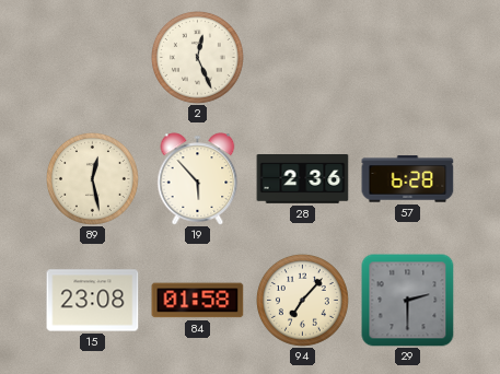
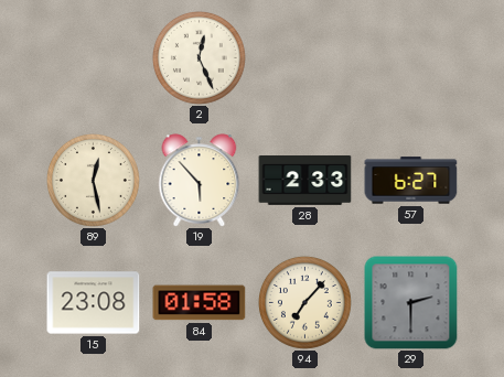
28: 2:36 -> 2:33 (305, 181)
57: 6:28 -> 6:27 (411, 181)
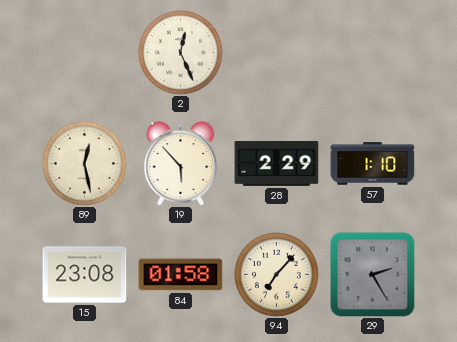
28: 2:33 -> 2:29 (277, 164)
57: 6:27 -> 1:10 (373, 164)
29: 2:30 -> 2:25 (373, 275)
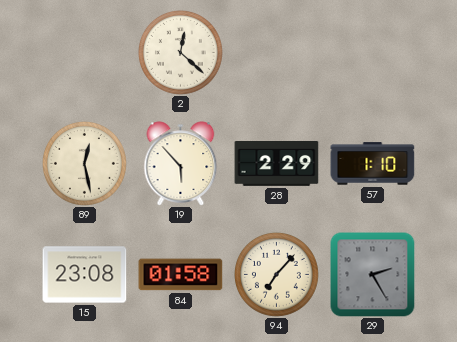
2: 12:26 -> 12:22 (180, 52)
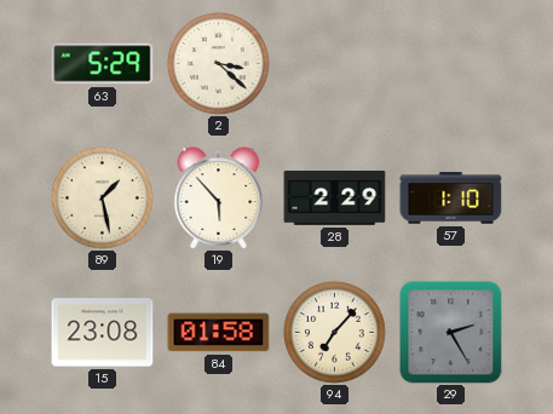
63: none -> 5:29 (103, 64)
2: 12:22 -> 3:22 (218, 63)
89: 12:28 -> 1:28 (102, 197)
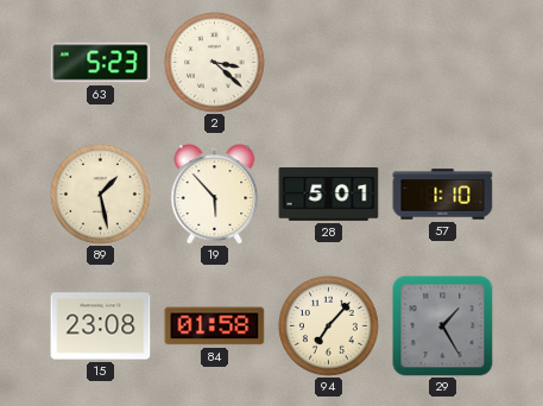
63: 5:29 -> 5:23 (101, 63)
28: 2:29 -> 5:01 (329, 195)
29: 2:25 -> 1:25 (443, 326)
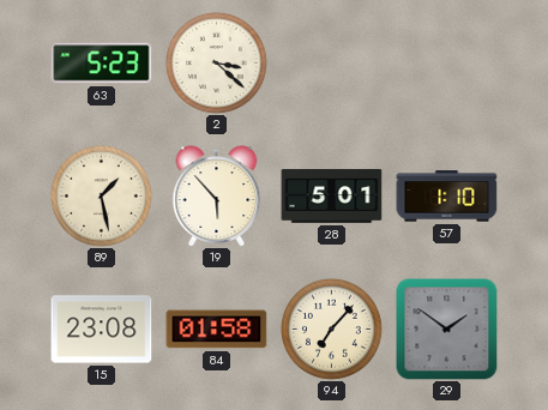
29: 1:25 -> 1:51 (447, 330)
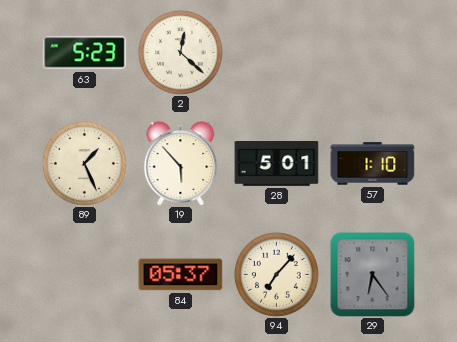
2: 3:22 -> 12:22 (180, 52)
89: 1:28 -> 1:26 (84, 163)
15: 23:08 -> none (102, 330)
84: 01:58 -> 05:37 (181, 275)
29: 1:51 -> 6:24 (373, 275)
